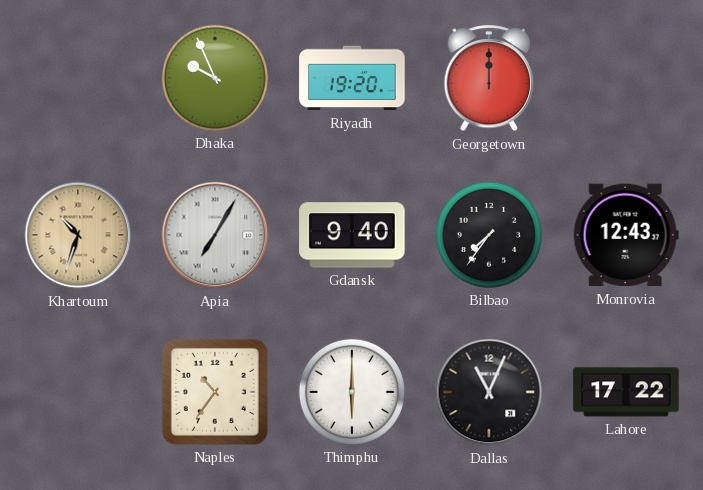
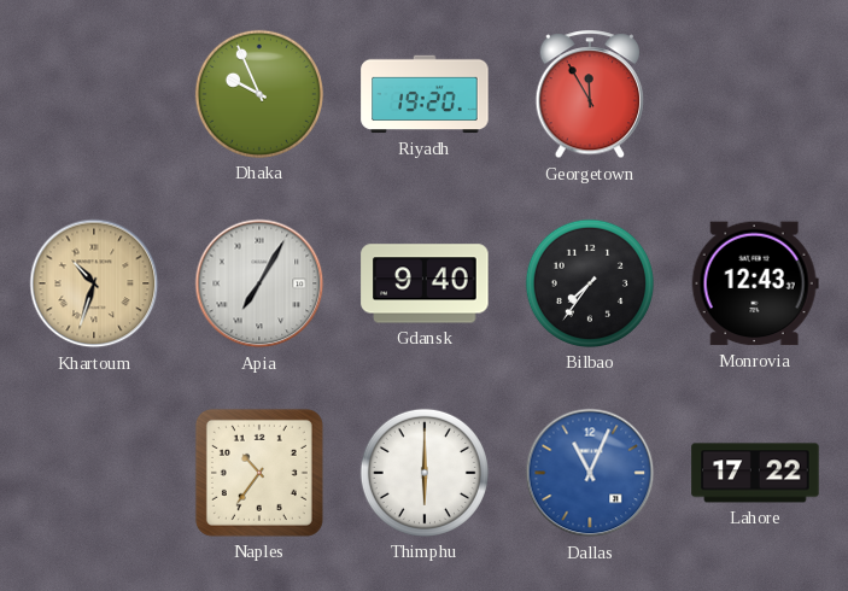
Georgetown: 12:00 -> 11:55 (590, 95)
Dallas dial: black -> blue (590, 473)
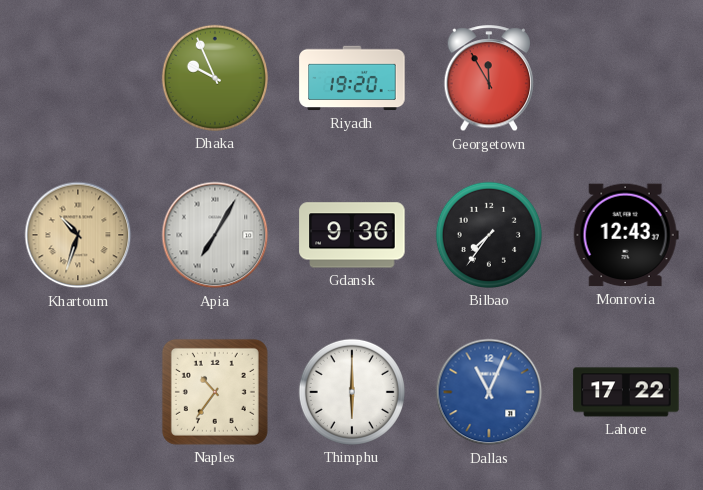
Gdansk: 9:40 -> 9:36 (352, 235)
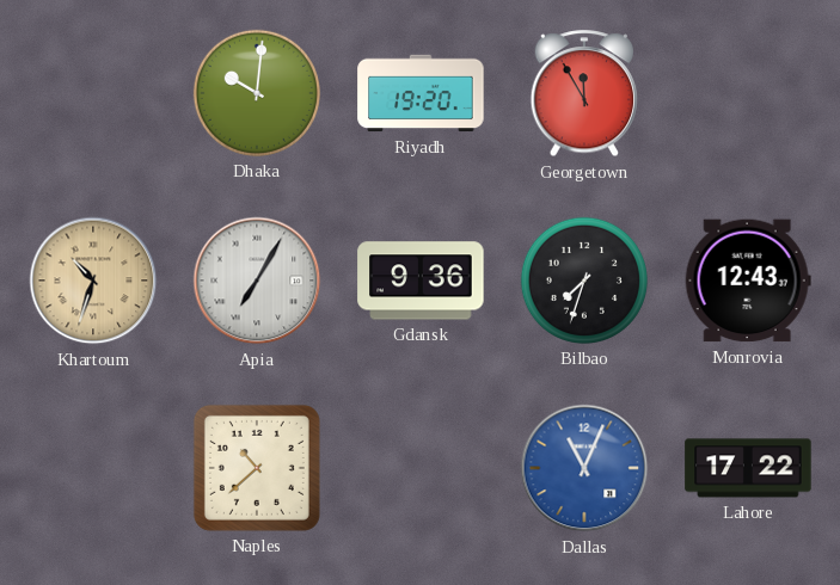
Dhaka: 9:56 -> 10:01 (257, 93)
Bilbao: 7:36 -> 7:33 (584, 281)
Naples: 10:36 -> 10:38 (257, 468)
Thimphu: 6:00 -> none (352, 392)
